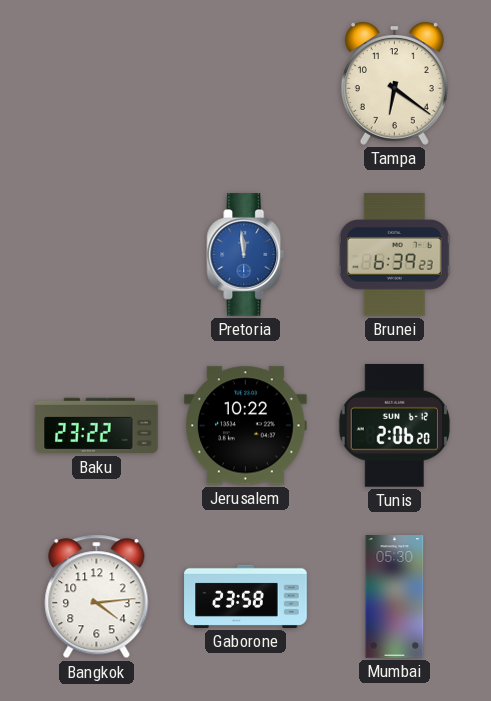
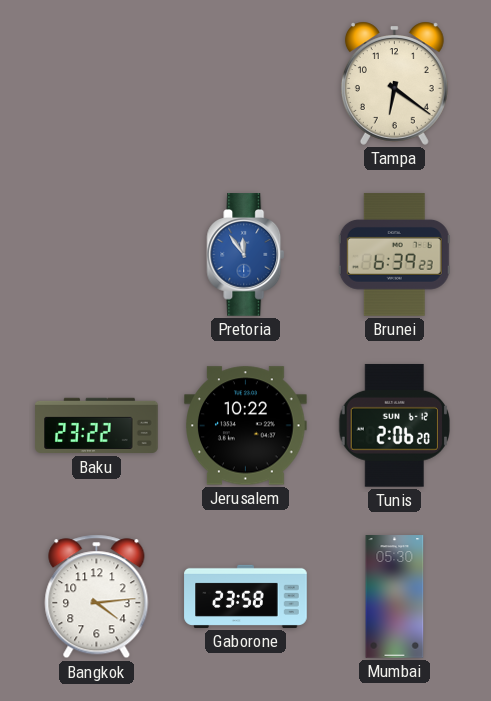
Pretoria: 11:59 -> 11:54 (246, 255)
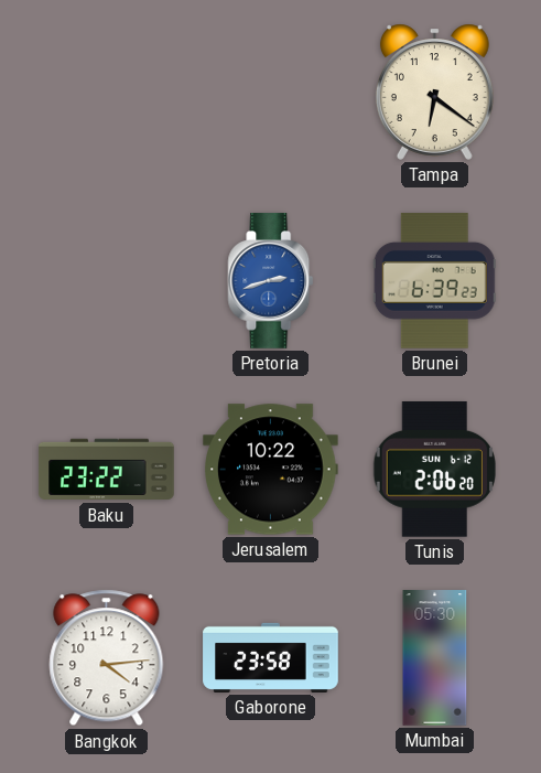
Pretoria: 11:54 -> 2:42 (271, 281)
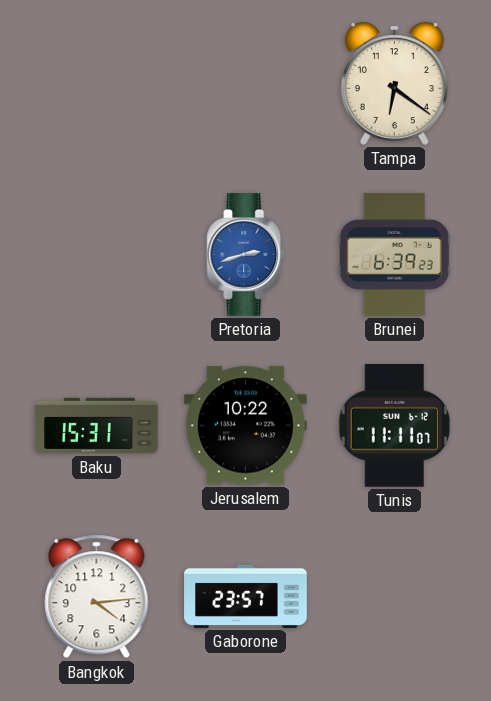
Baku: 23:22 -> 15:31 (97, 426)
Tunis: 2:06 -> 11:11 (394, 426)
Gaborone: 23:58 -> 23:57 (246, 596)
Mumbai: 05:30 -> none (435, 658)
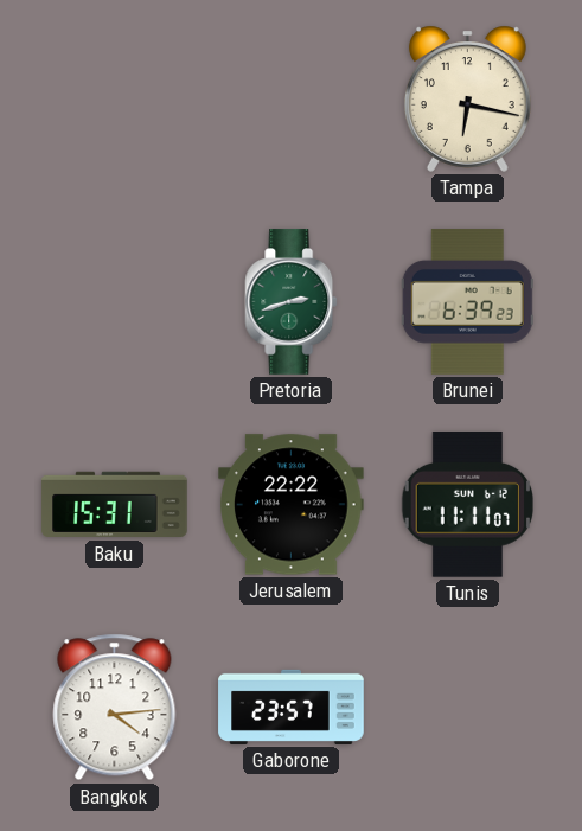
Tampa: 6:21 -> 6:17 (467, 98)
Pretoria dial: blue -> green (292, 302)
Jerusalem: 10:22 -> 22:22 (292, 505)
